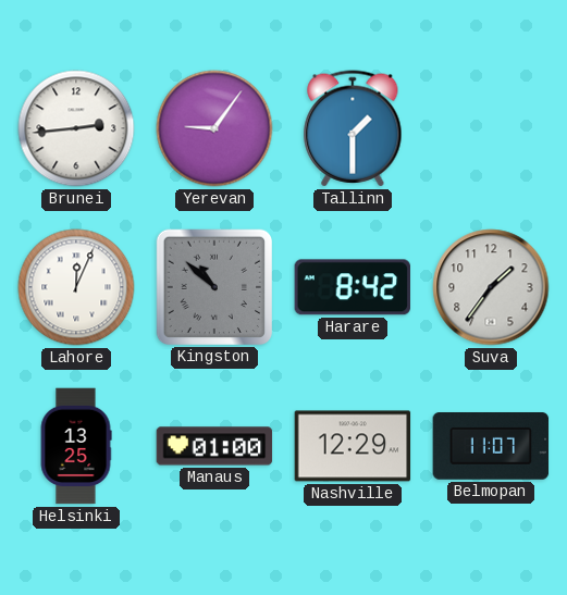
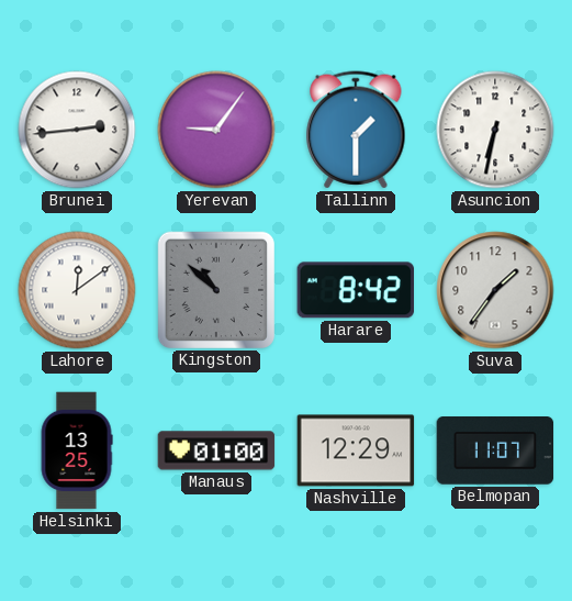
Asuncion: none -> 6:32 (495, 130)
Lahore: 12:04 -> 12:09 (77, 290)
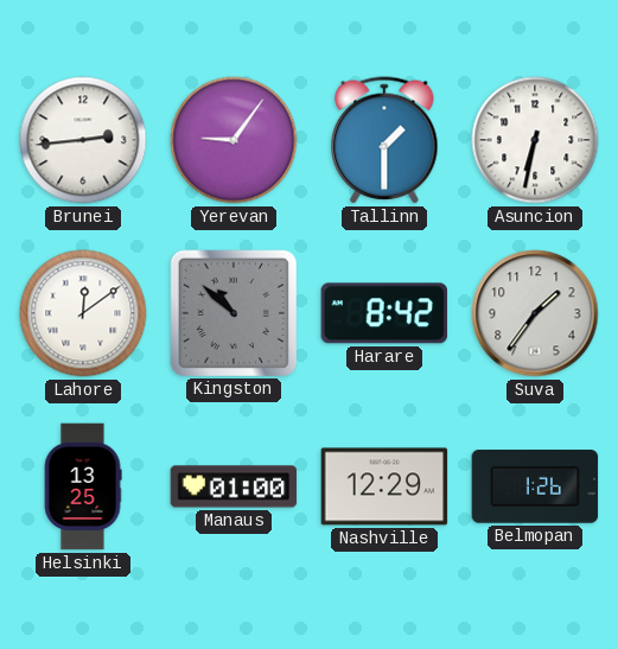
Belmopan: 11:07 -> 1:26 (535, 488)
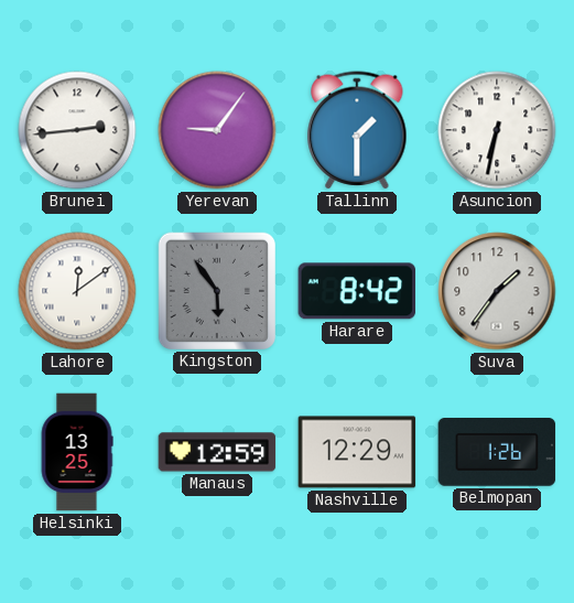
Kingston: 10:52 -> 5:54 (216, 290)
Manaus: 01:00 -> 12:59 (217, 452)
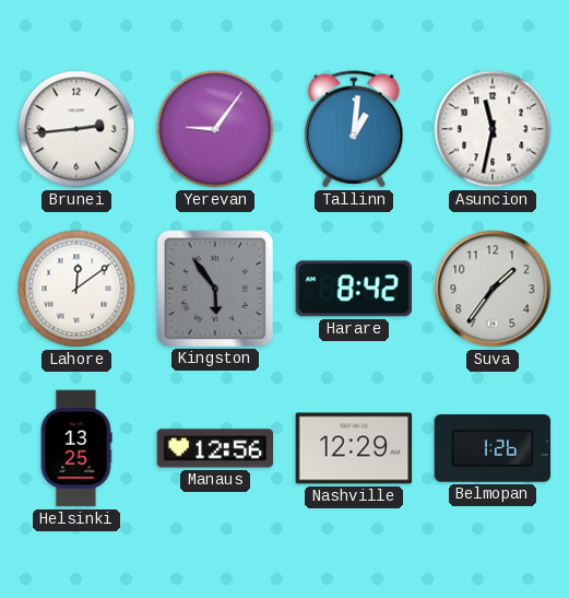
Tallinn: 1:30 -> 1:01 (354, 129)
Asuncion: 6:32 -> 11:32 (493, 129)
Manaus: 12:59 -> 12:56 (215, 448)
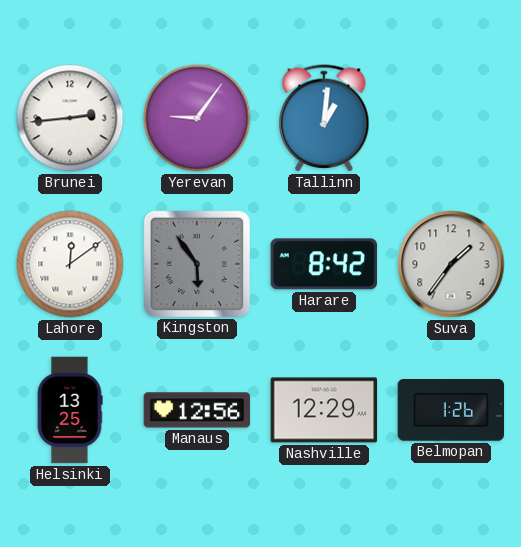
Asuncion: 11:32 -> none (493, 129)
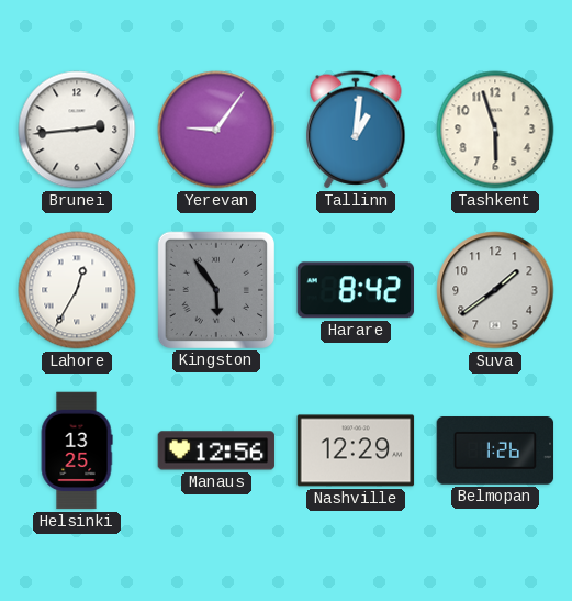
Tashkent: none -> 5:57 (495, 130)
Lahore: 12:09 -> 12:35 (77, 290)
Suva: 1:36 -> 1:39 (495, 290)
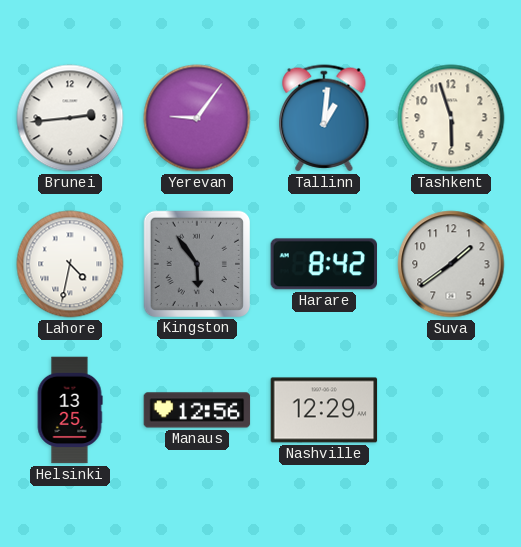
Lahore: 12:35 -> 4:32 (70, 264)
Belmopan: 1:26 -> none (495, 452)
